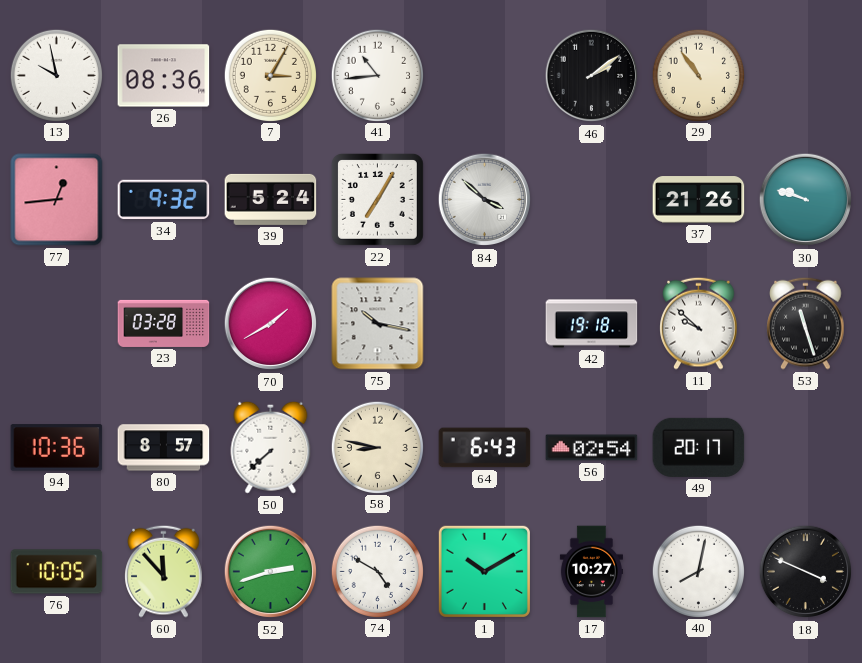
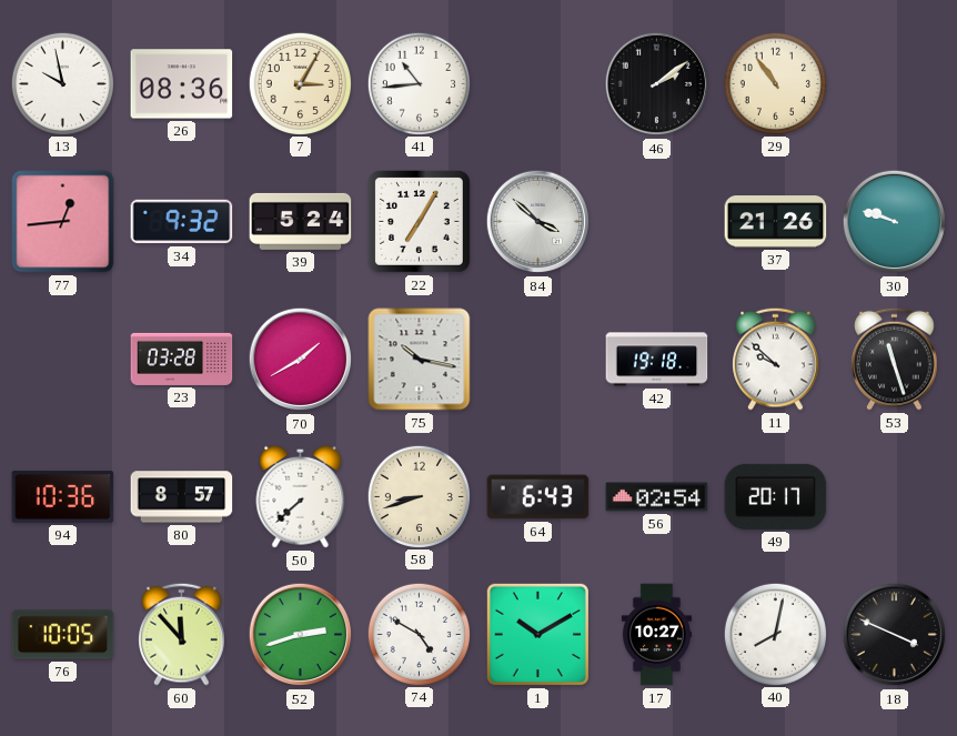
58: 8:47 -> 8:42 (419, 496)
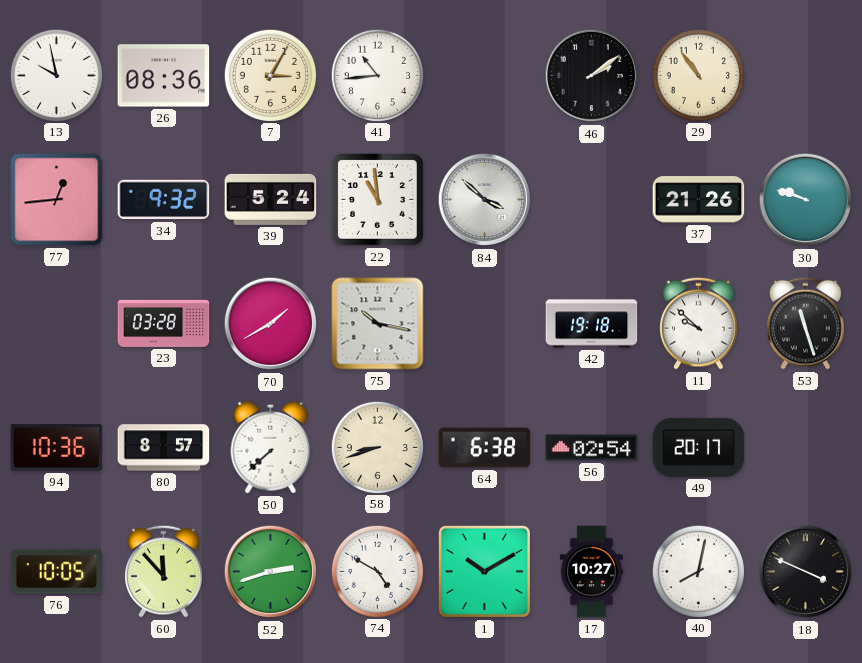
22: 7:05 -> 10:59 (378, 200)
64: 6:43 -> 6:38 (485, 448)
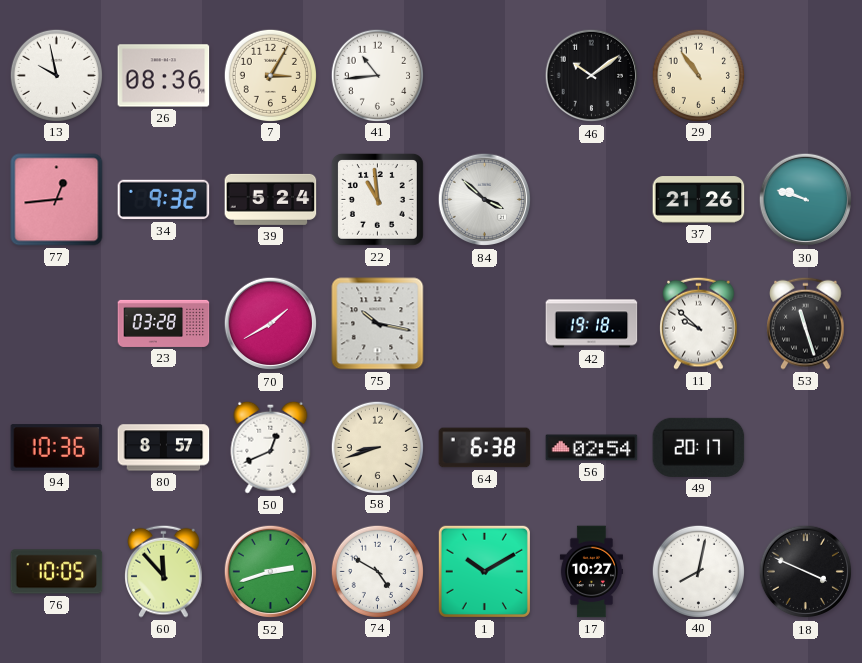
46: 2:09 -> 10:09 (592, 76)
50: 7:38 -> 12:41 (271, 447)
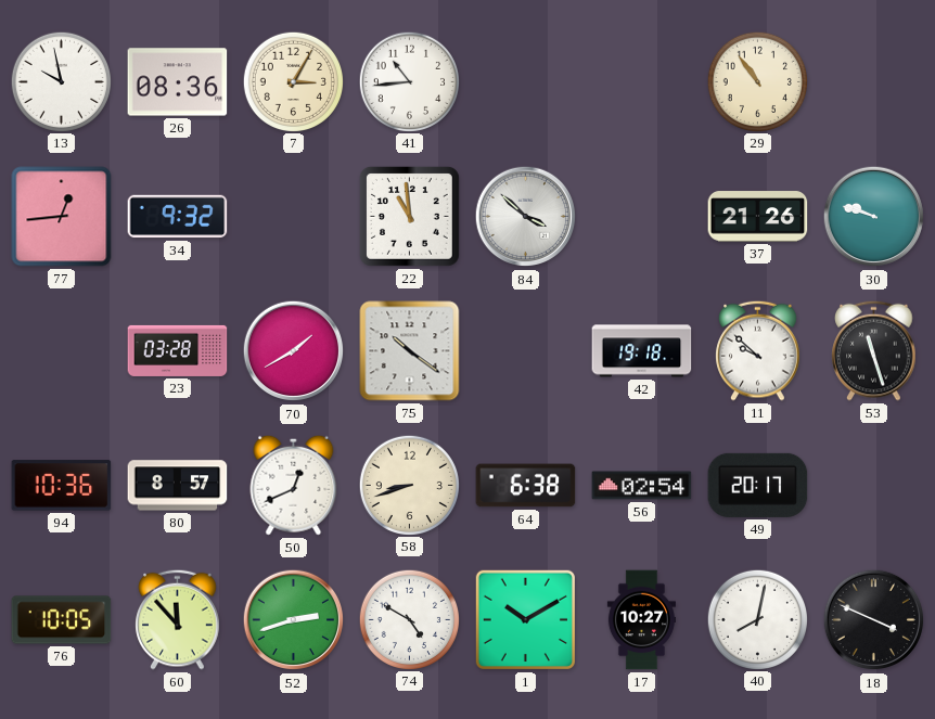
46: 10:09 -> none (592, 76)
39: 5:24 -> none (271, 199)
75: 10:17 -> 10:21 (410, 351)
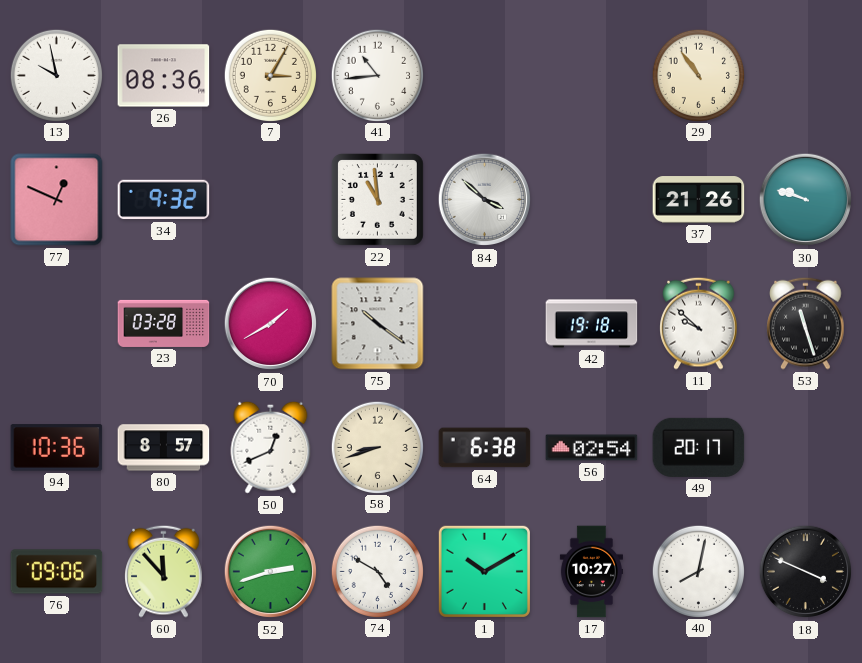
77: 12:44 -> 12:49 (57, 200)
76: 10:05 -> 09:06 (57, 572)
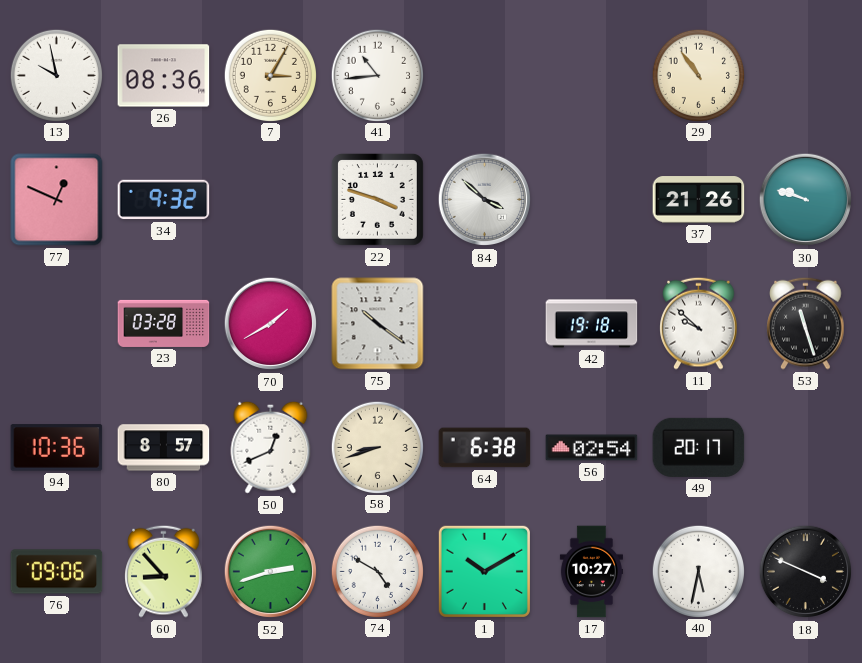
22: 10:59 -> 3:48 (378, 200)
60: 11:53 -> 8:53 (164, 571)
40: 8:02 -> 5:32 (698, 571)
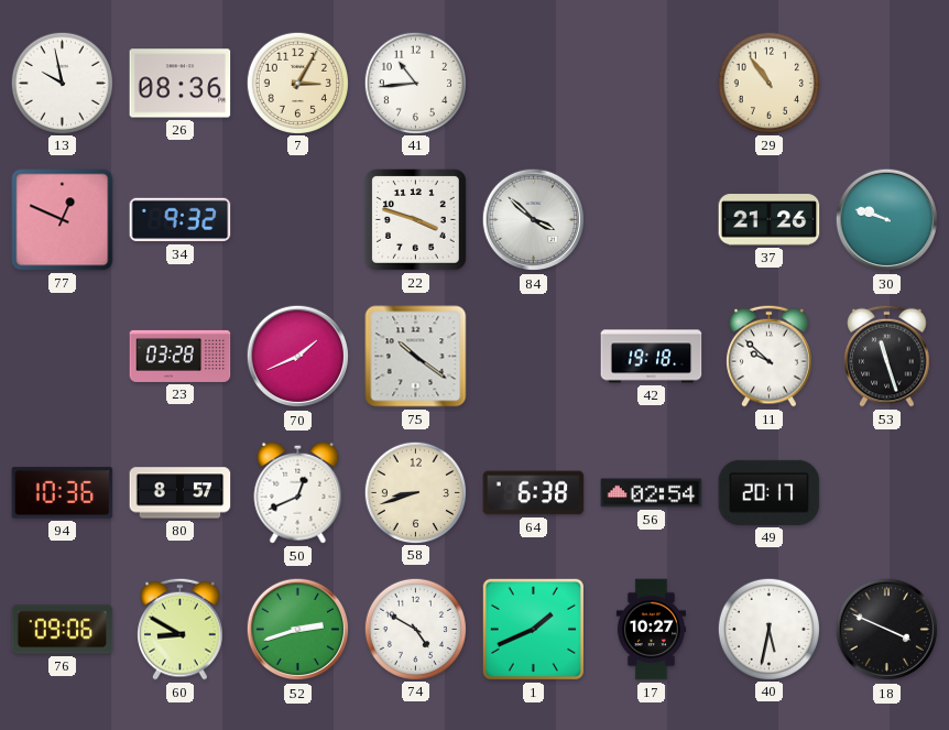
70: 1:40 -> 1:41 (298, 357)
60: 8:53 -> 8:50 (181, 629)
1: 10:10 -> 1:41 (533, 629)
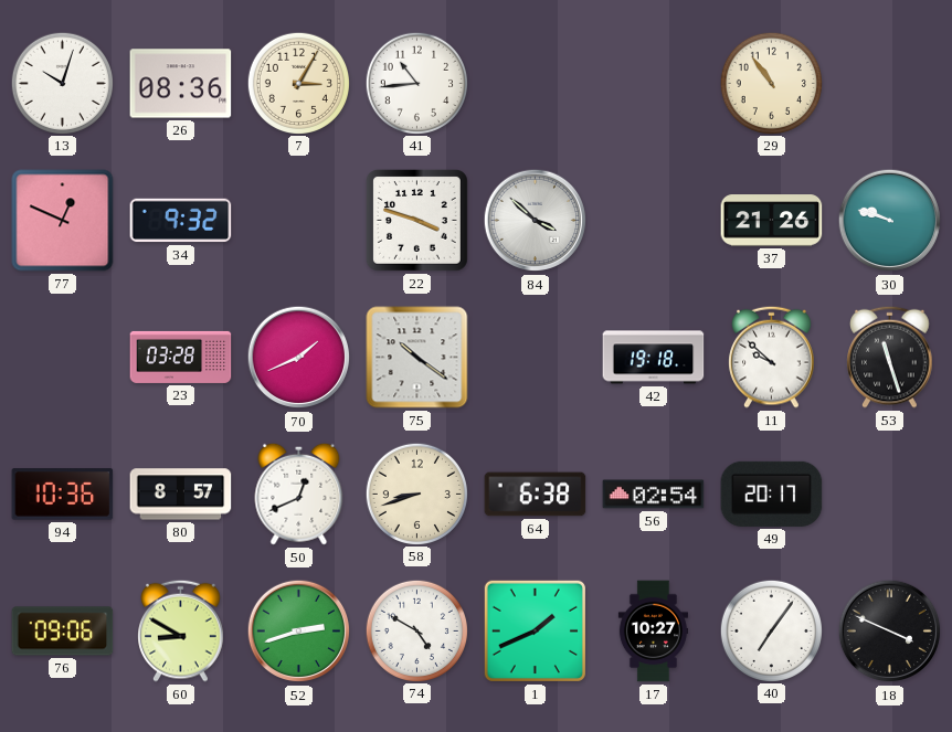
13: 9:58 -> 10:03 (62, 83)
40: 5:32 -> 7:06 (771, 630)
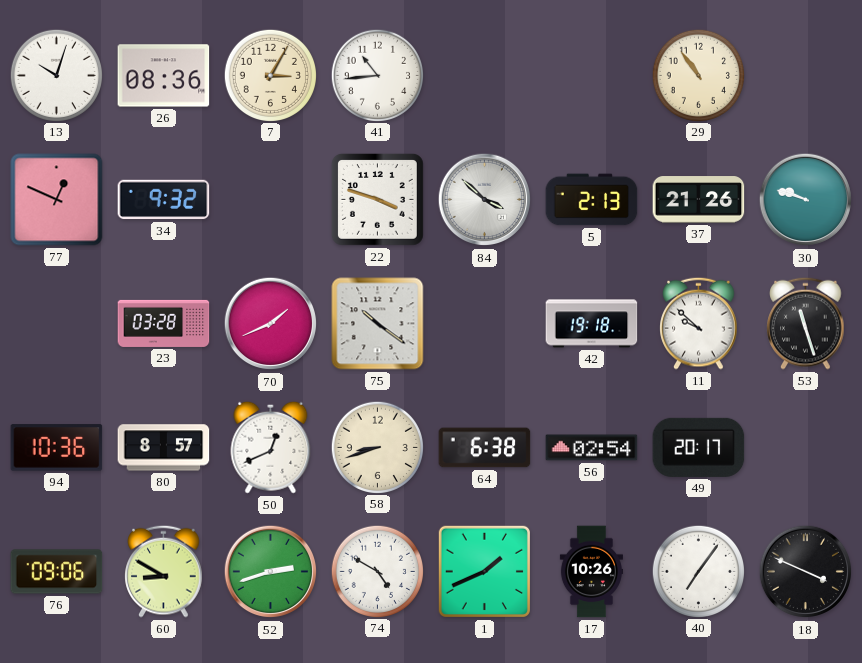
5: none -> 2:13 (592, 200)
17: 10:27 -> 10:26 (591, 572)
